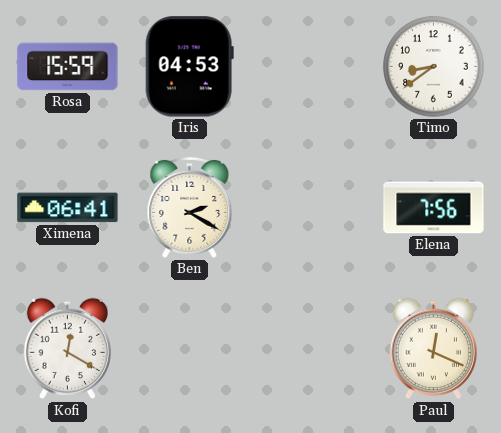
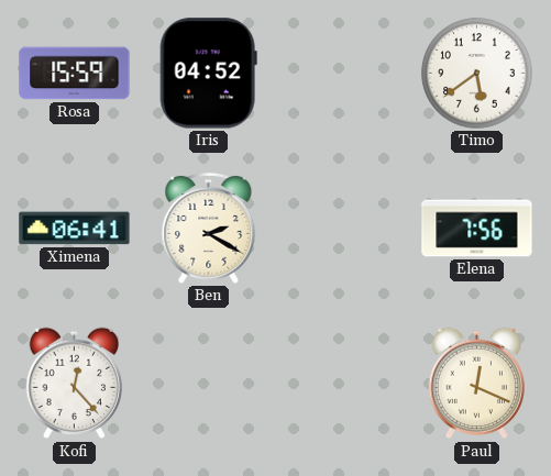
Iris: 04:53 -> 04:52 (208, 74)
Timo: 8:39 -> 5:39 (477, 74)
Kofi: 12:20 -> 12:23 (74, 384)
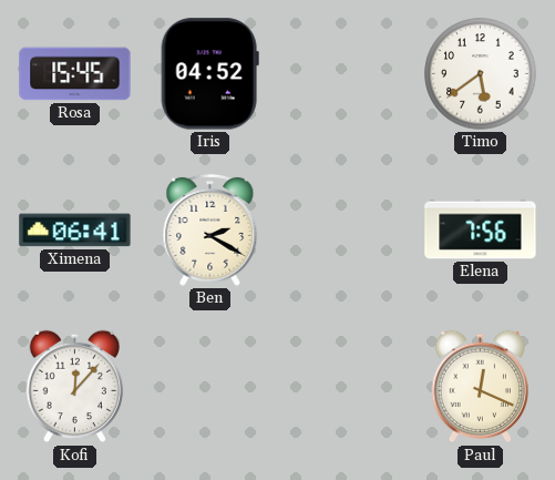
Rosa: 15:59 -> 15:45 (75, 74)
Kofi: 12:23 -> 12:07 (74, 387)
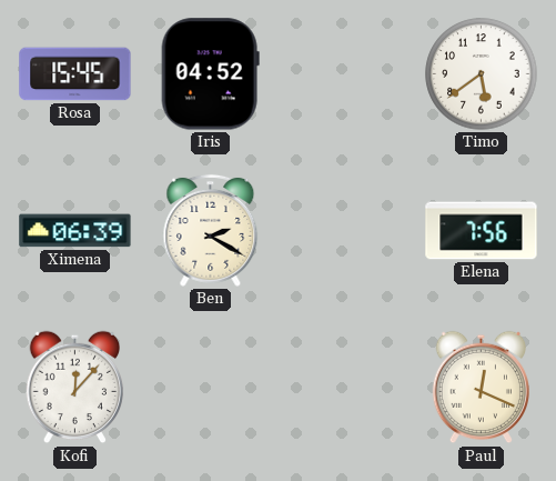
Ximena: 06:41 -> 06:39 (75, 231)
